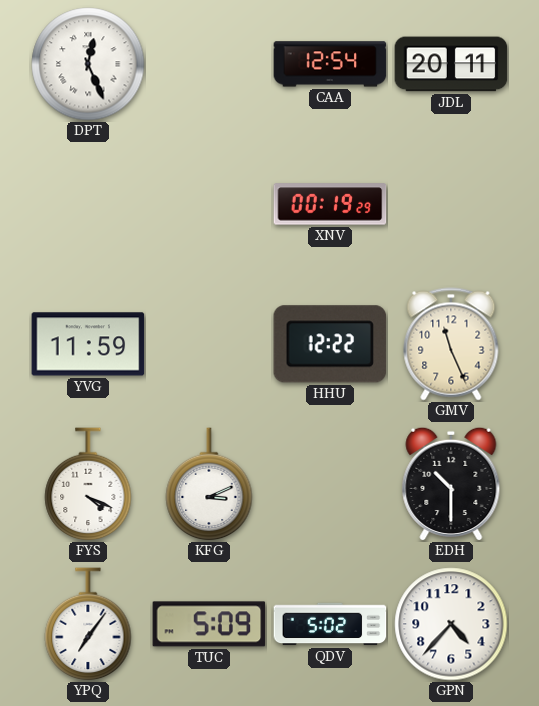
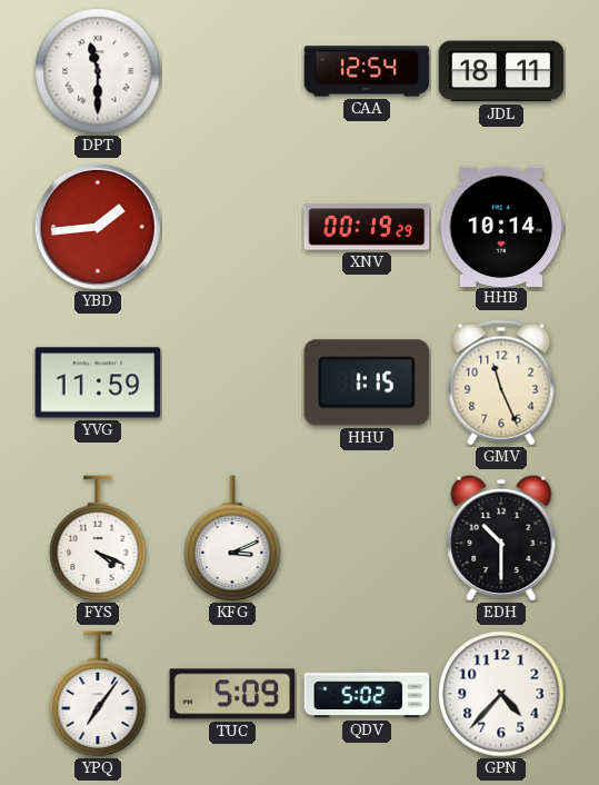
DPT: 12:26 -> 11:30 (98, 71)
JDL: 20:11 -> 18:11 (501, 71)
YBD: none -> 1:44 (98, 227)
HHB: none -> 10:14 (501, 226)
HHU: 12:22 -> 1:15 (367, 382)
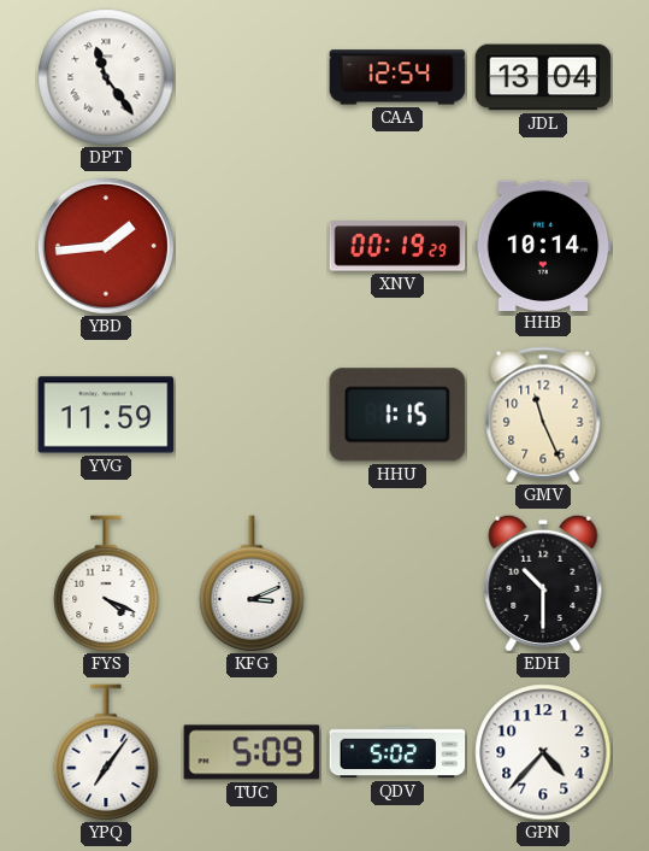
DPT: 11:30 -> 11:24 (106, 77)
JDL: 18:11 -> 13:04 (543, 77)
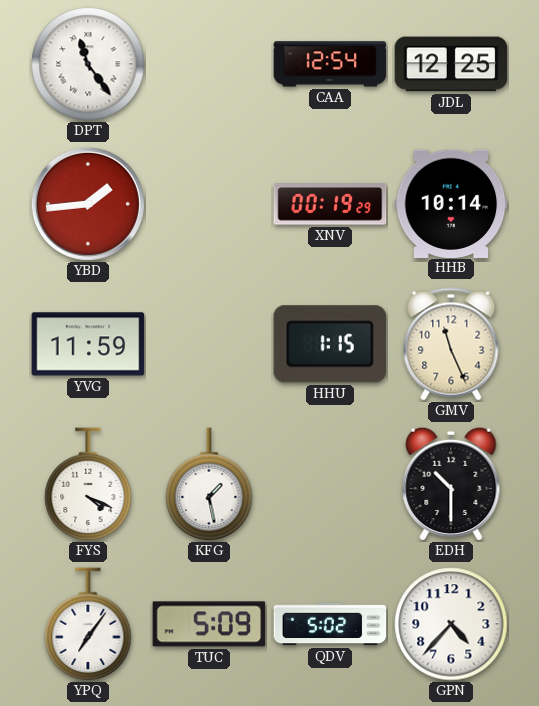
JDL: 13:04 -> 12:25 (451, 64)
KFG: 3:11 -> 1:28 (209, 484)
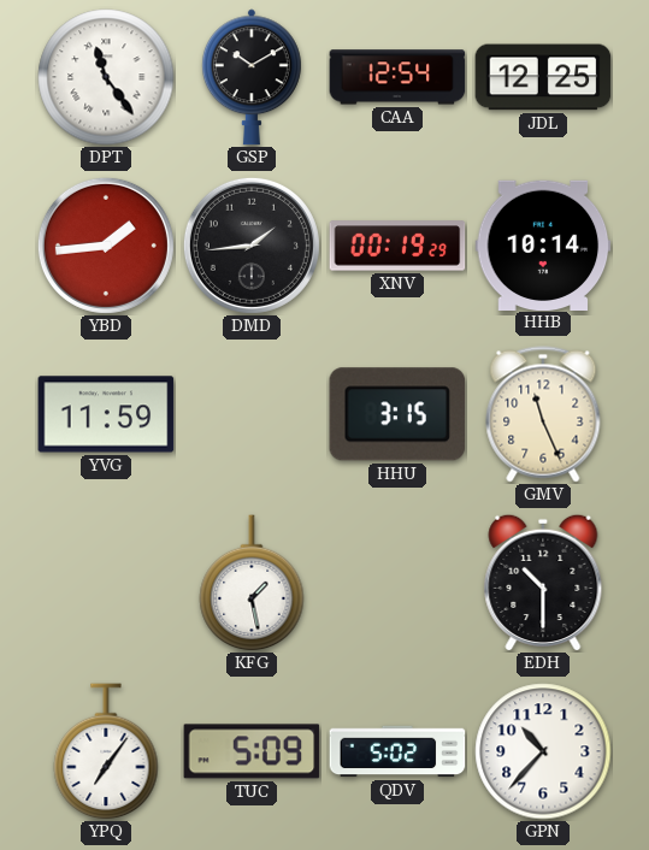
GSP: none -> 10:10 (252, 77)
DMD: none -> 1:44 (252, 246)
HHU: 1:15 -> 3:15 (397, 414)
FYS: 4:19 -> none (88, 484)
GPN: 4:37 -> 10:37 (543, 751)
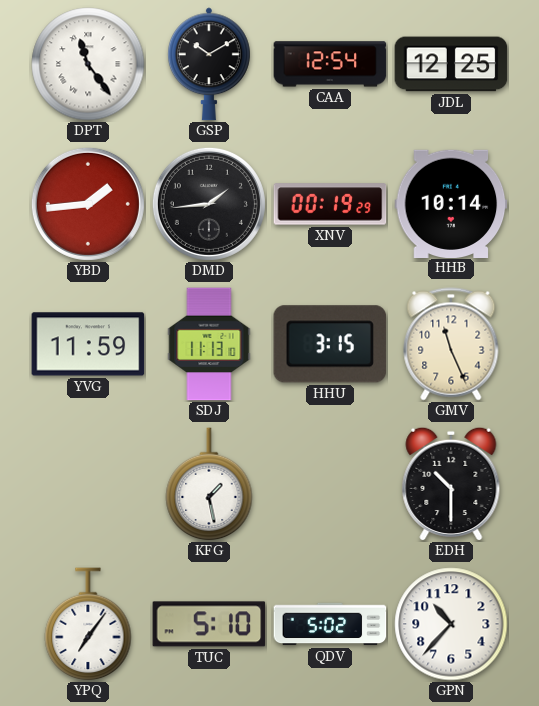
SDJ: none -> 11:13 (209, 344)
TUC: 5:09 -> 5:10 (209, 624)
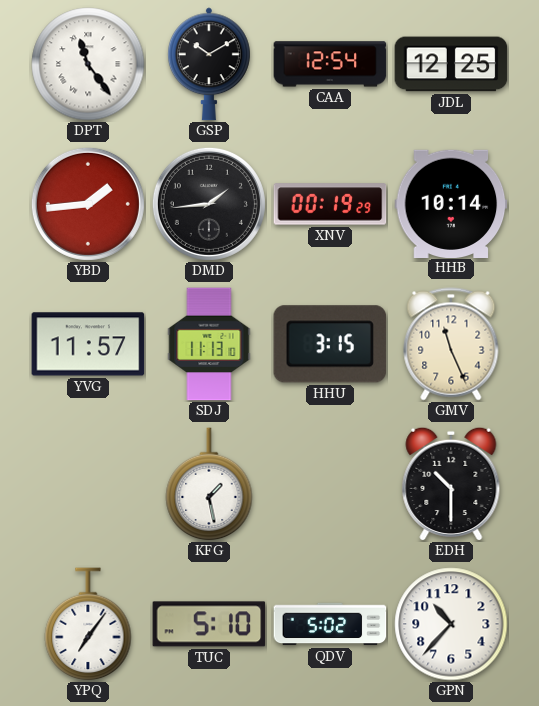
YVG: 11:59 -> 11:57 (88, 344)
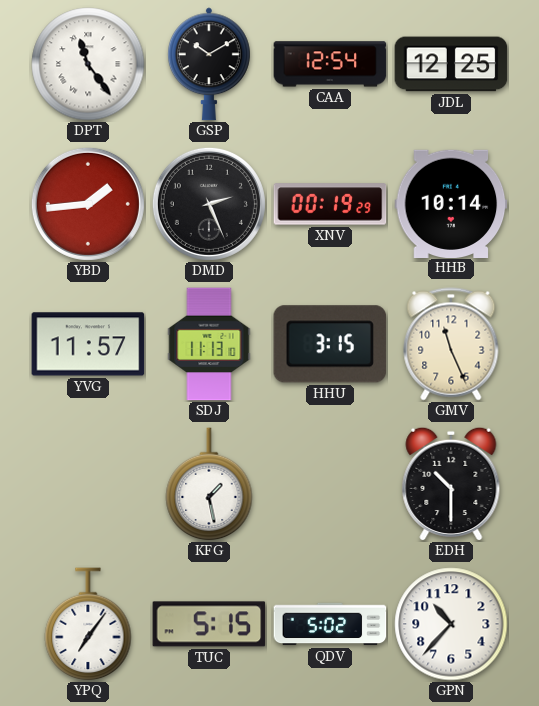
DMD: 1:44 -> 2:26 (209, 204)
TUC: 5:10 -> 5:15 (209, 624)
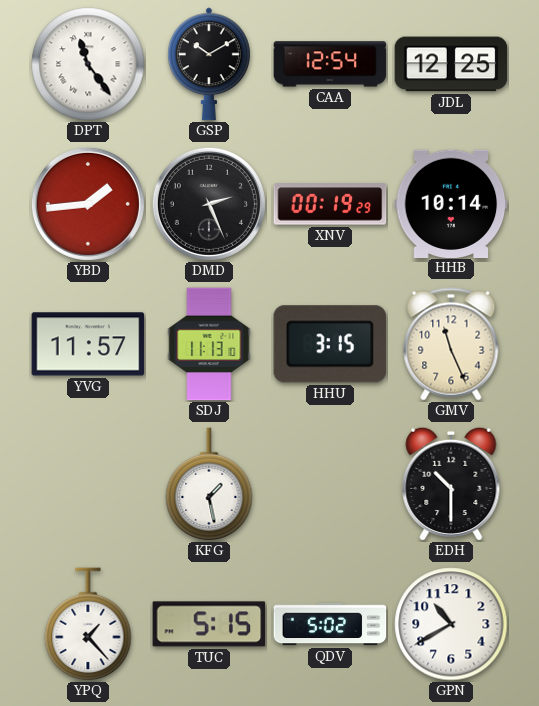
YPQ: 7:06 -> 1:23 (88, 624)
GPN: 10:37 -> 10:40 (451, 624)
